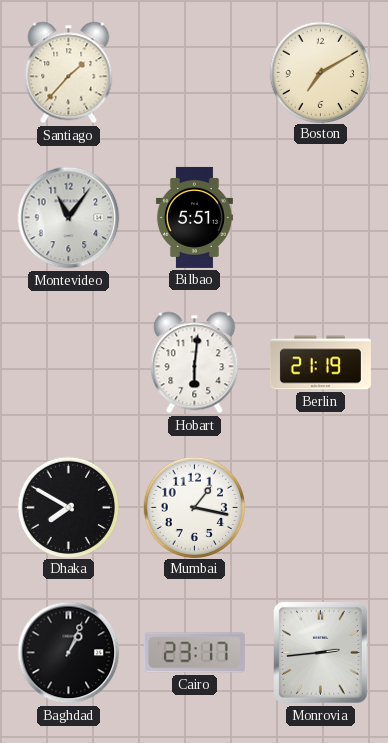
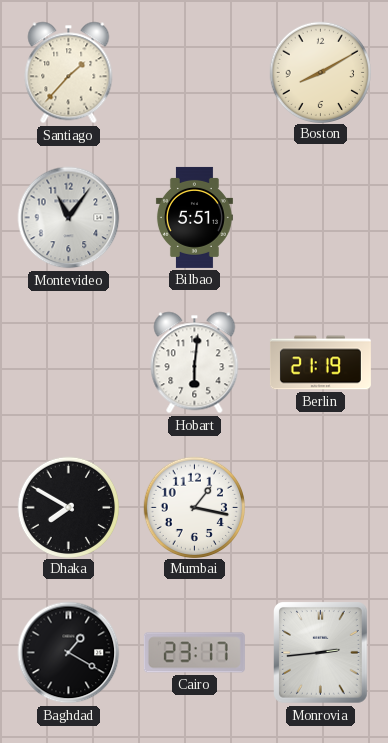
Boston: 7:10 -> 8:10 (320, 72)
Baghdad: 1:04 -> 1:20 (69, 653)
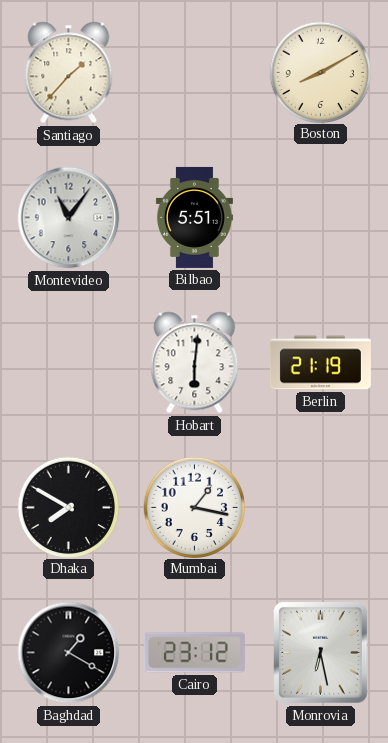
Cairo: 23:17 -> 23:12 (194, 653)
Monrovia: 2:44 -> 6:28 (321, 653)
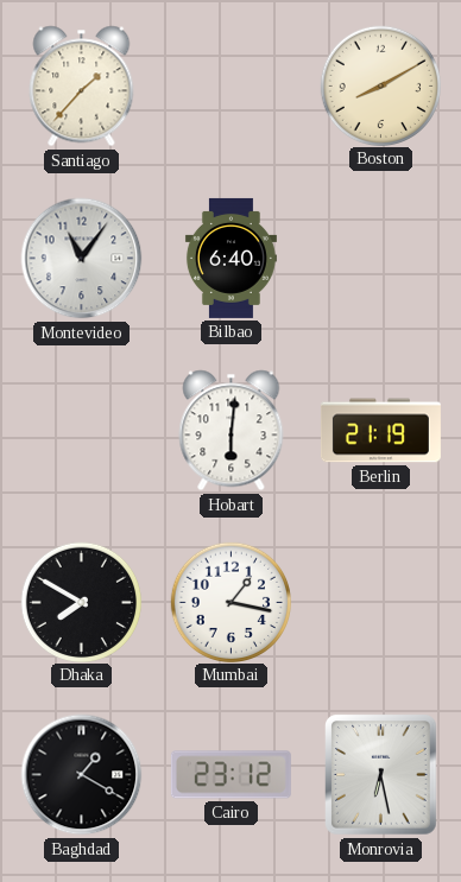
Bilbao: 5:51 -> 6:40 (230, 258)
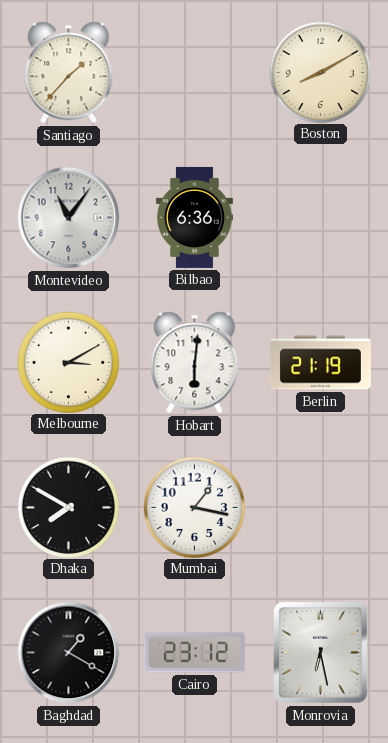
Bilbao: 6:40 -> 6:36 (194, 217)
Melbourne: none -> 3:10 (68, 362)
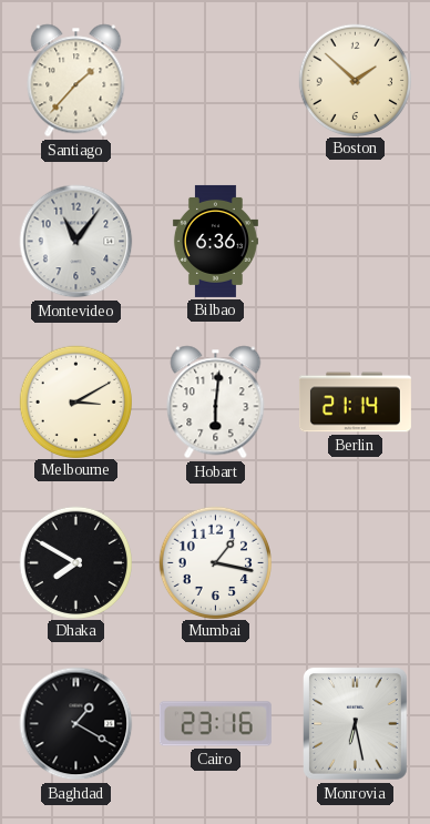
Boston: 8:10 -> 1:52 (355, 80)
Berlin: 21:19 -> 21:14 (355, 403)
Cairo: 23:12 -> 23:16 (215, 724)
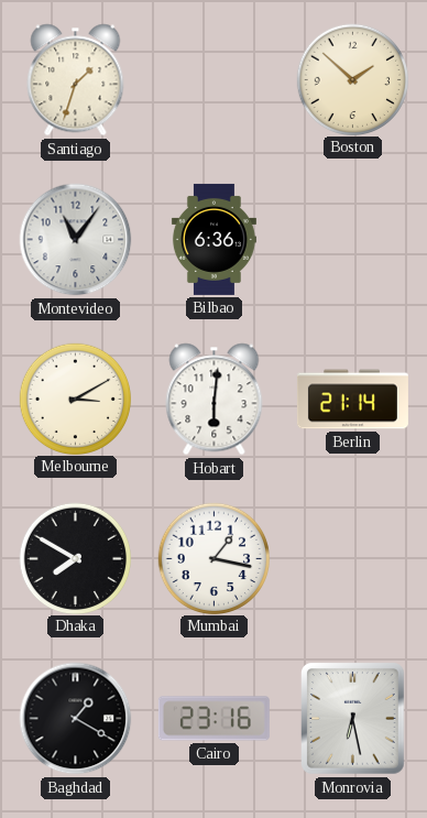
Santiago: 1:37 -> 1:33 (76, 80)
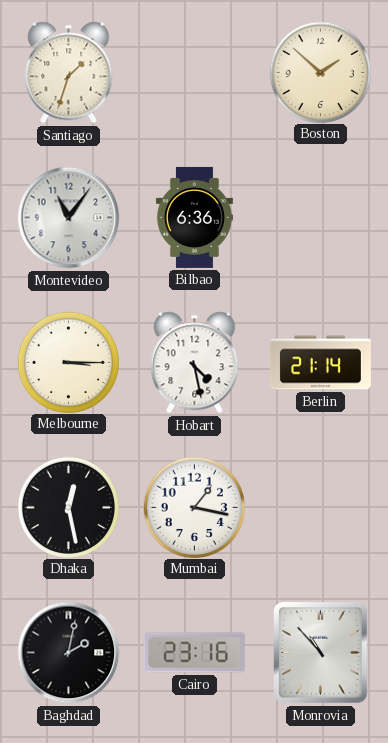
Melbourne: 3:10 -> 3:15 (68, 362)
Hobart: 6:01 -> 4:28 (195, 363)
Dhaka: 7:50 -> 12:28 (68, 507)
Baghdad: 1:20 -> 2:02 (69, 653)
Monrovia: 6:28 -> 10:53 (321, 653)
